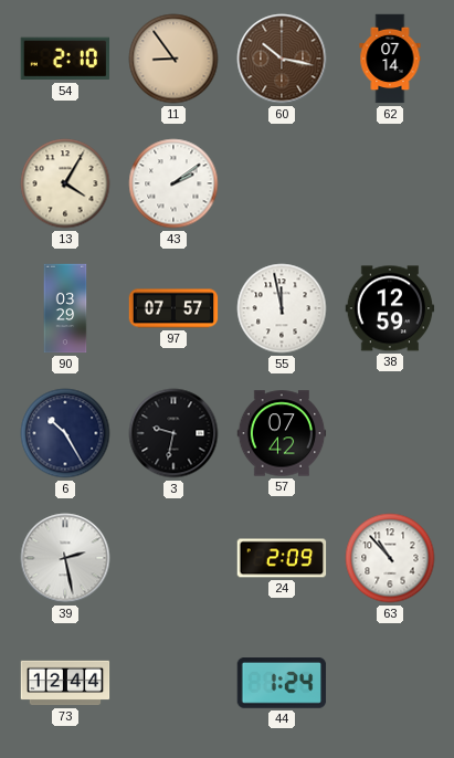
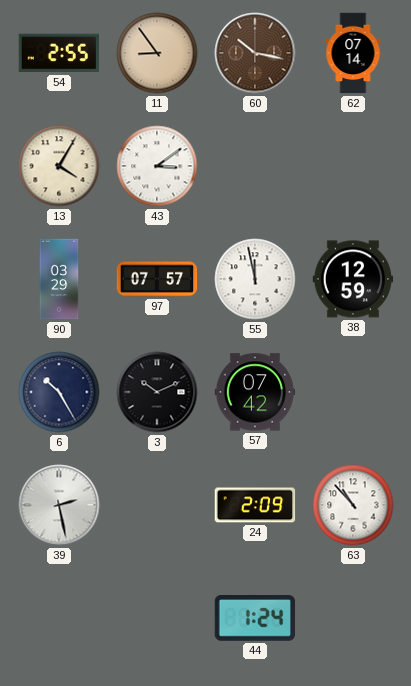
54: 2:10 -> 2:55 (58, 53)
43: 2:09 -> 3:09 (157, 166)
3: 9:32 -> 10:11 (157, 392)
73: 12:44 -> none (65, 683)
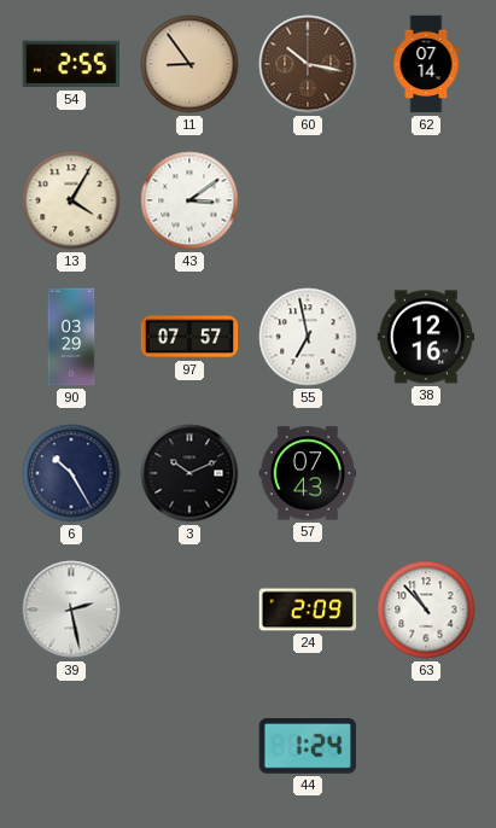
55: 11:58 -> 6:58 (308, 337)
38: 12:59 -> 12:16 (426, 337)
57: 07:42 -> 07:43 (308, 473)
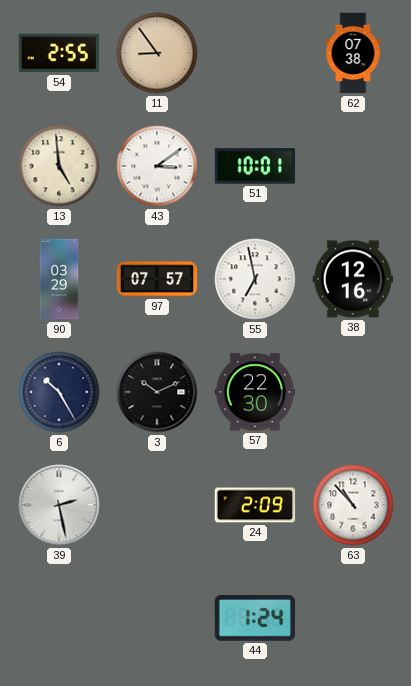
60: 10:17 -> none (308, 64)
62: 07:14 -> 07:38 (353, 53)
13: 4:05 -> 4:59 (59, 166)
51: none -> 10:01 (255, 166)
57: 07:43 -> 22:30 (255, 392)
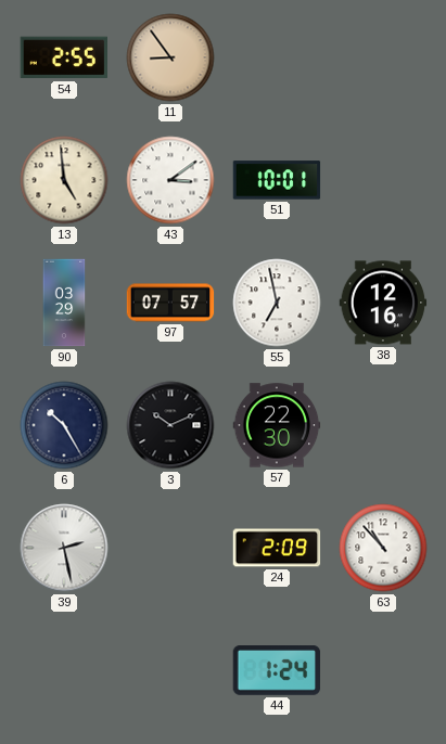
62: 07:38 -> none (353, 53)
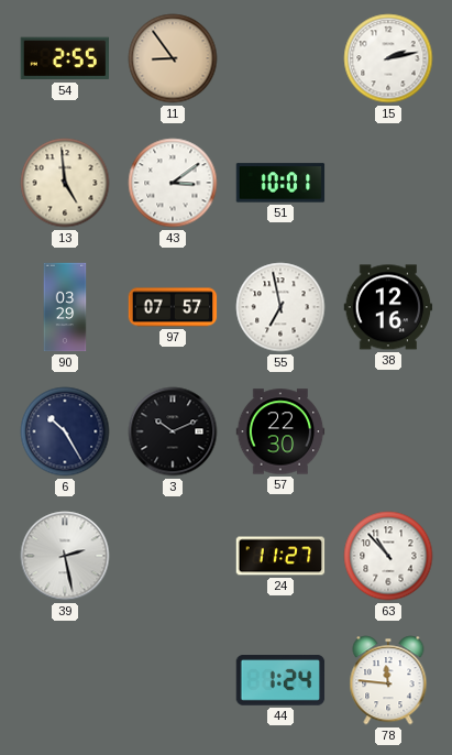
15: none -> 2:13 (388, 58)
24: 2:09 -> 11:27 (280, 556)
78: none -> 11:46 (388, 680)
